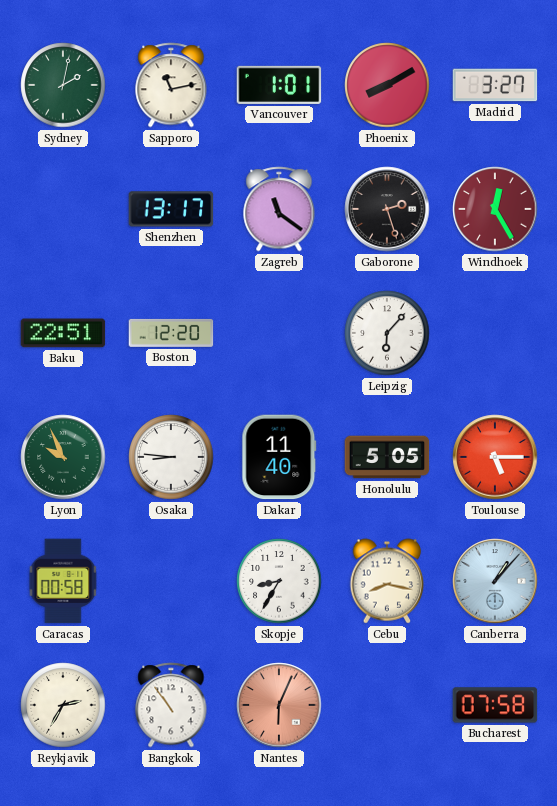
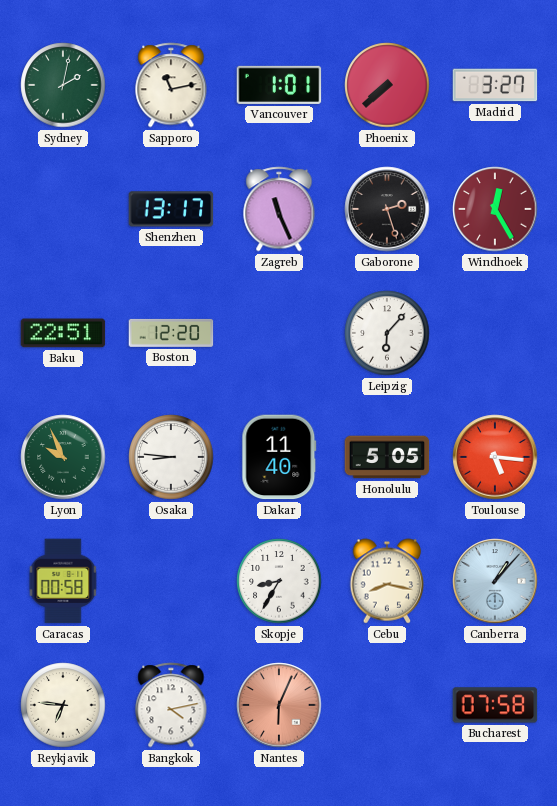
Phoenix: 8:10 -> 7:38 (387, 85)
Zagreb: 11:21 -> 11:26 (279, 209)
Toulouse: 5:15 -> 5:16 (495, 457)
Reykjavik: 2:35 -> 6:46 (63, 705)
Bangkok: 10:54 -> 4:13 (171, 705)
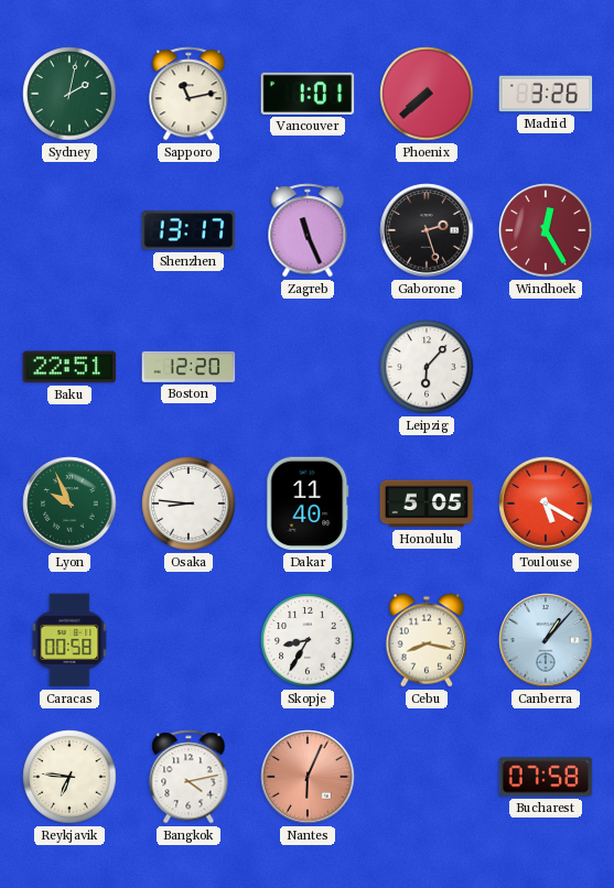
Madrid: 3:27 -> 3:26 (546, 94)
Toulouse: 5:16 -> 5:20 (546, 503)
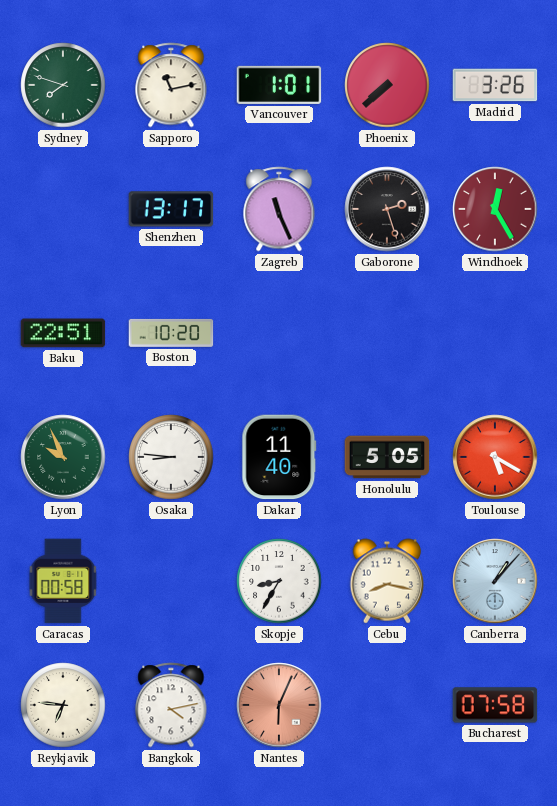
Sydney: 2:02 -> 7:48 (63, 85)
Boston: 12:20 -> 10:20 (171, 333)
Leipzig: 6:07 -> none (427, 367)
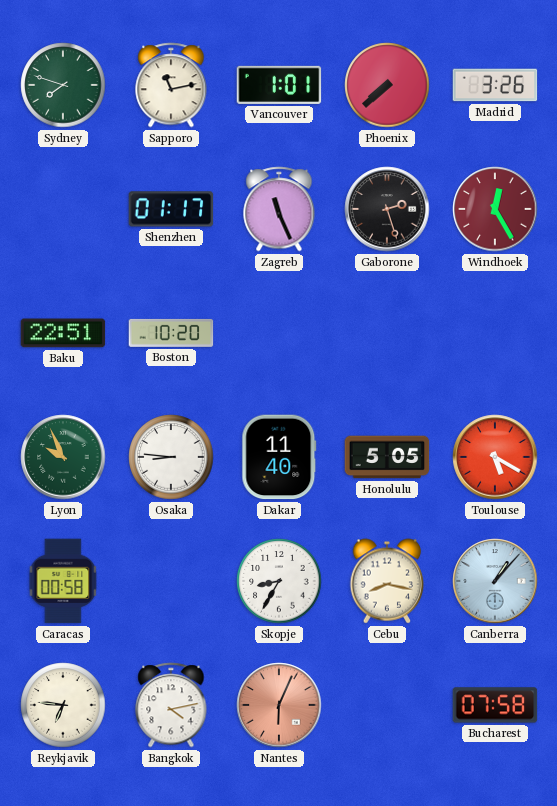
Shenzhen: 13:17 -> 01:17 (171, 209)
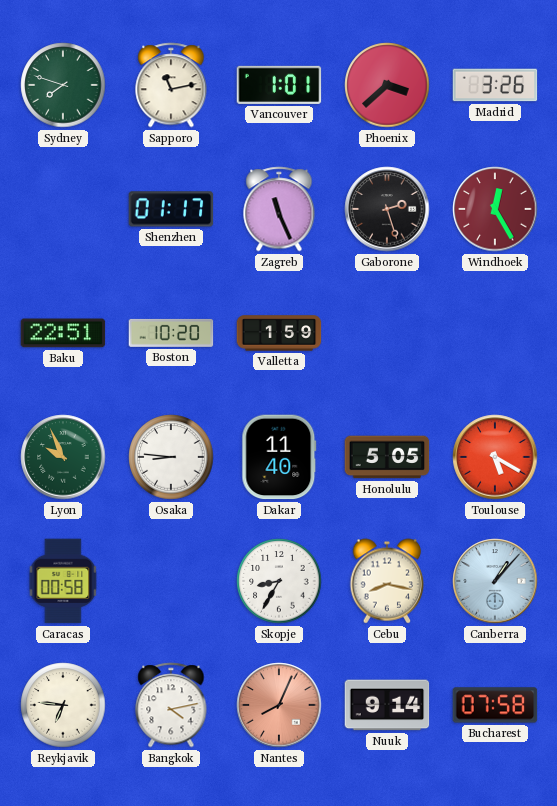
Phoenix: 7:38 -> 3:38 (387, 85)
Valletta: none -> 1:59 (279, 333)
Nantes: 6:04 -> 8:04 (279, 705)
Nuuk: none -> 9:14 (387, 705)
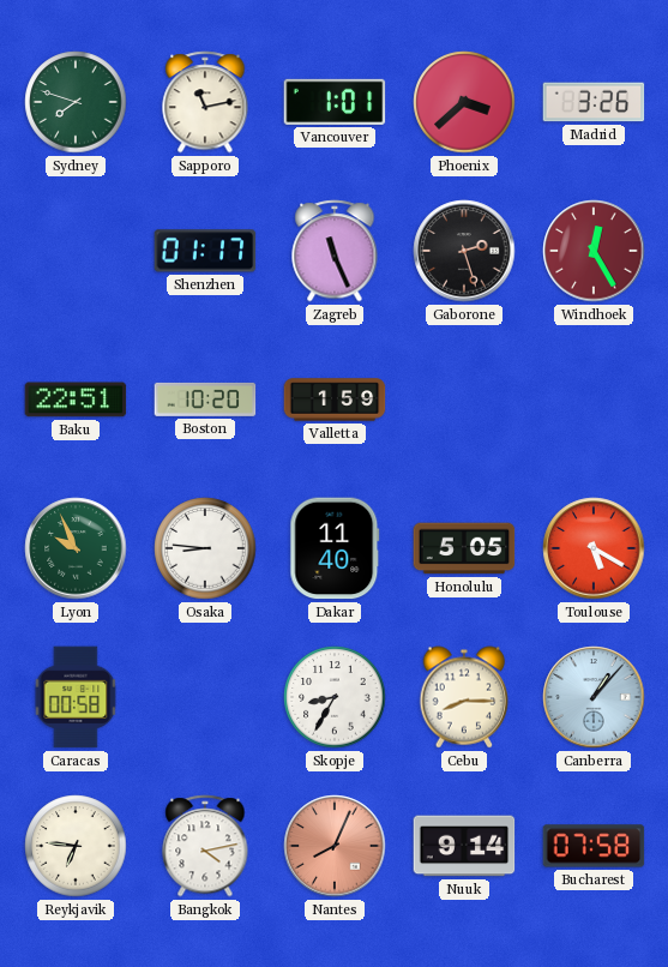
Cebu: 8:17 -> 8:15 (464, 697)
